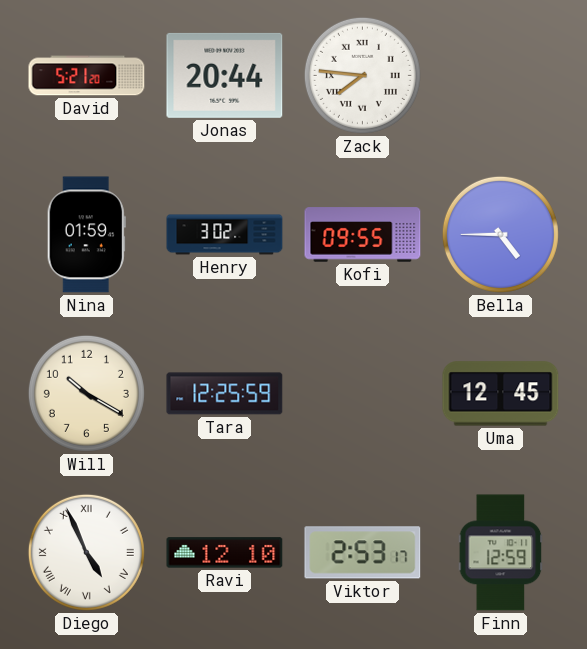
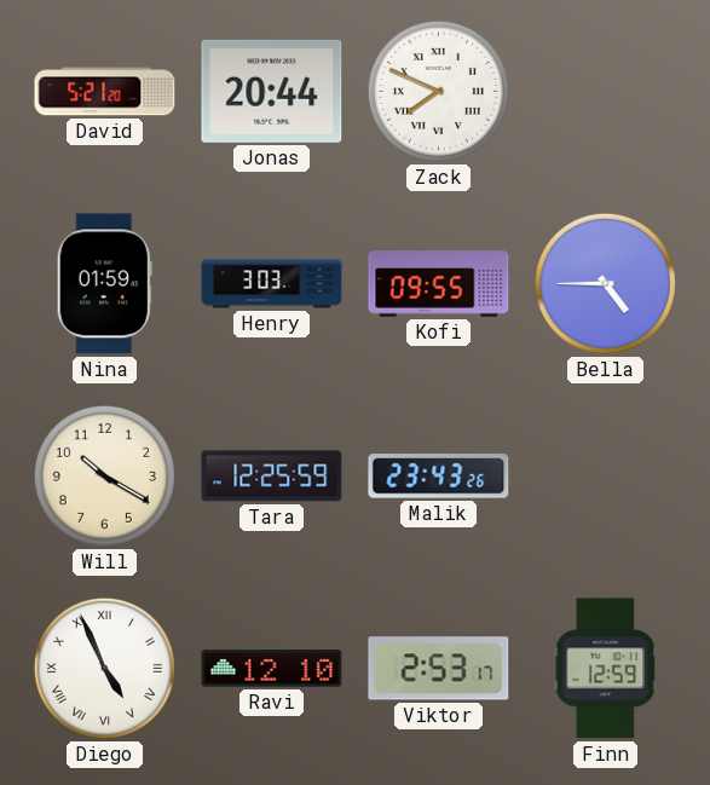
Zack: 7:46 -> 7:49 (438, 91)
Henry: 3:02 -> 3:03 (272, 284)
Malik: none -> 23:43 (439, 477)
Uma: 12:45 -> none (501, 394)
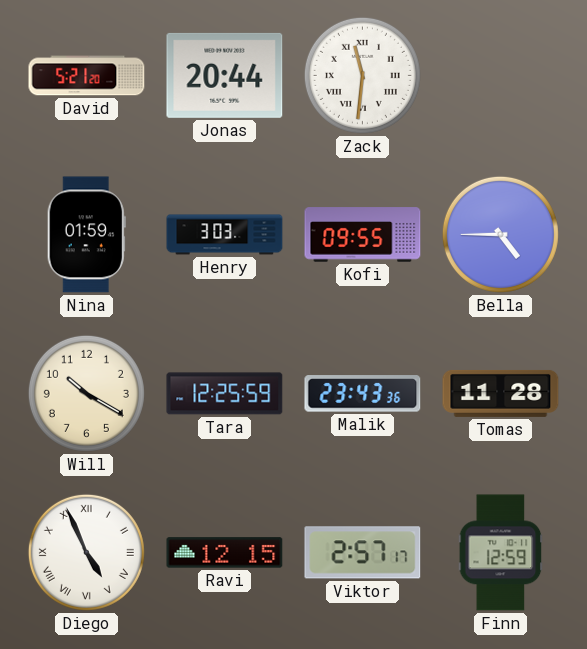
Zack: 7:49 -> 11:31 (362, 75)
Malik: 23:43:26 -> 23:43:36 (363, 394)
Tomas: none -> 11:28 (501, 393)
Ravi: 12:10 -> 12:15 (225, 553)
Viktor: 2:53 -> 2:57 (363, 553)
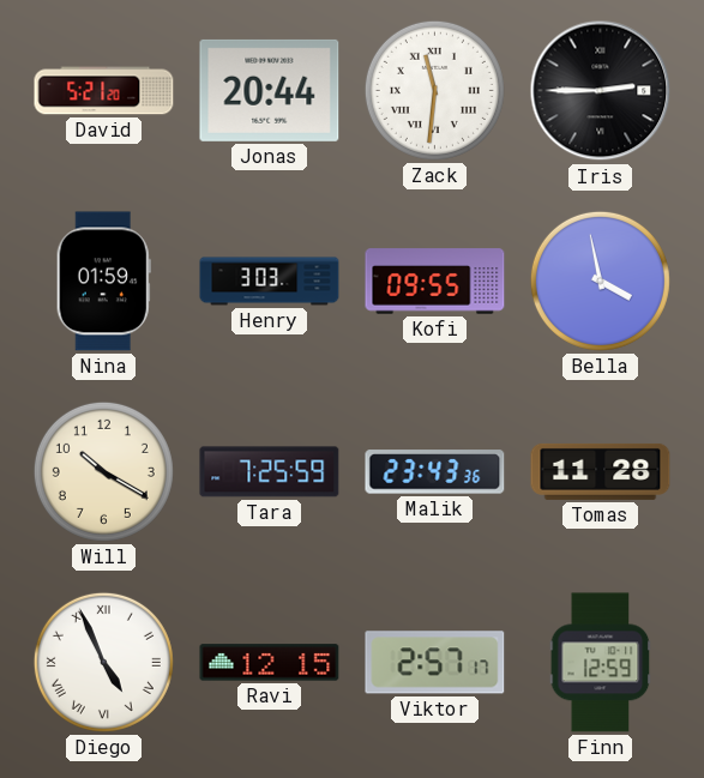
Iris: none -> 2:45 (601, 91)
Bella: 4:45 -> 3:58 (600, 281)
Tara: 12:25 -> 7:25 (270, 472)
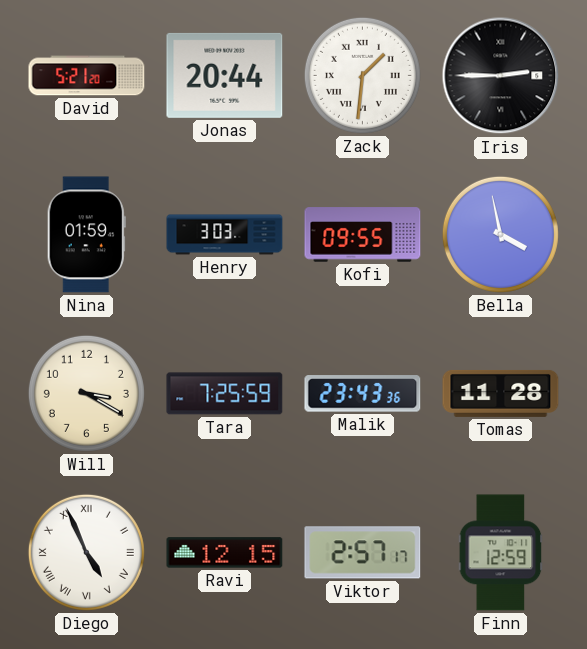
Zack: 11:31 -> 1:31 (362, 75)
Will: 10:20 -> 3:20 (86, 393)
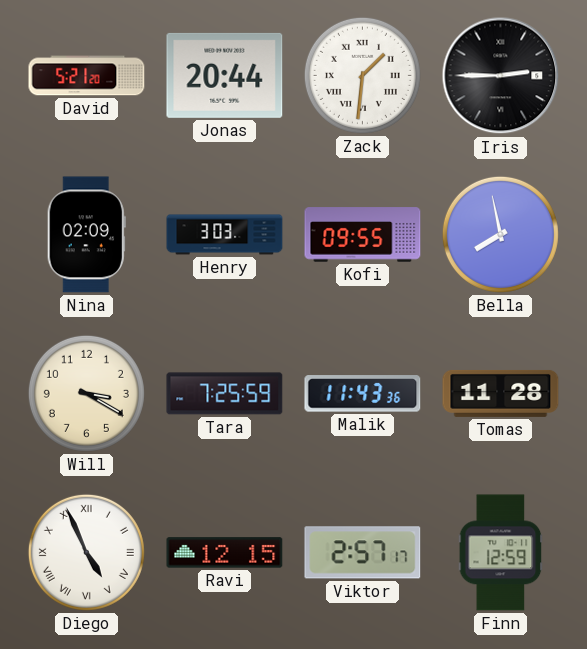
Nina: 01:59 -> 02:09 (86, 235)
Bella: 3:58 -> 7:58 (500, 234)
Malik: 23:43 -> 11:43 (363, 394)
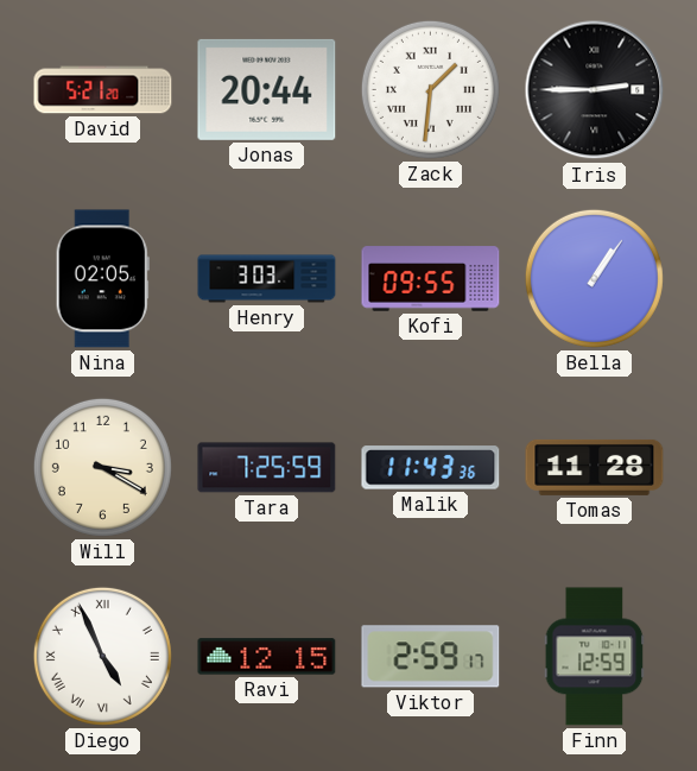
Nina: 02:09 -> 02:05 (102, 279)
Bella: 7:58 -> 1:06 (594, 278)
Viktor: 2:57 -> 2:59 (431, 657)
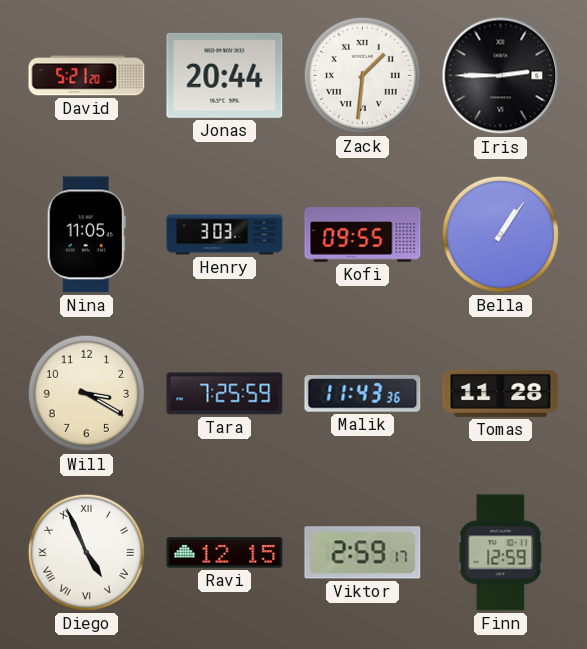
Nina: 02:05 -> 11:05 (86, 235)
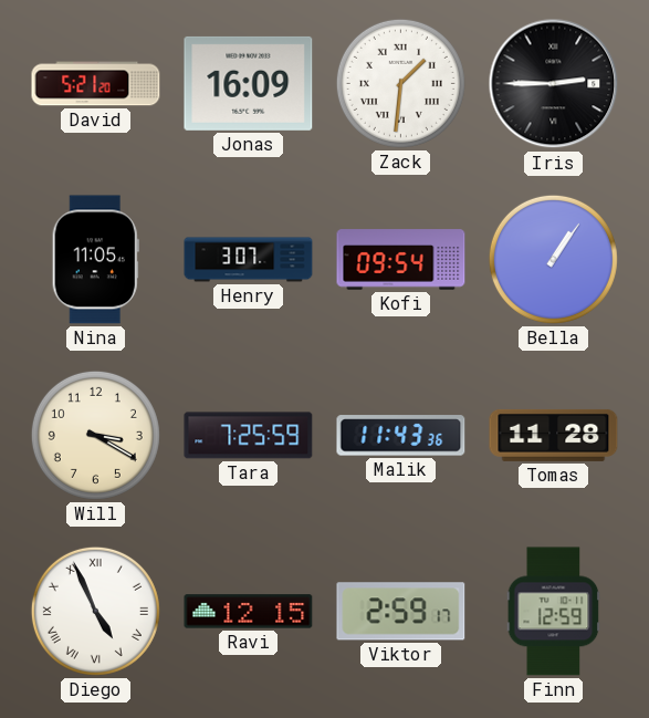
Jonas: 20:44 -> 16:09 (249, 83)
Henry: 3:03 -> 3:07 (249, 260)
Kofi: 09:55 -> 09:54 (401, 260)
